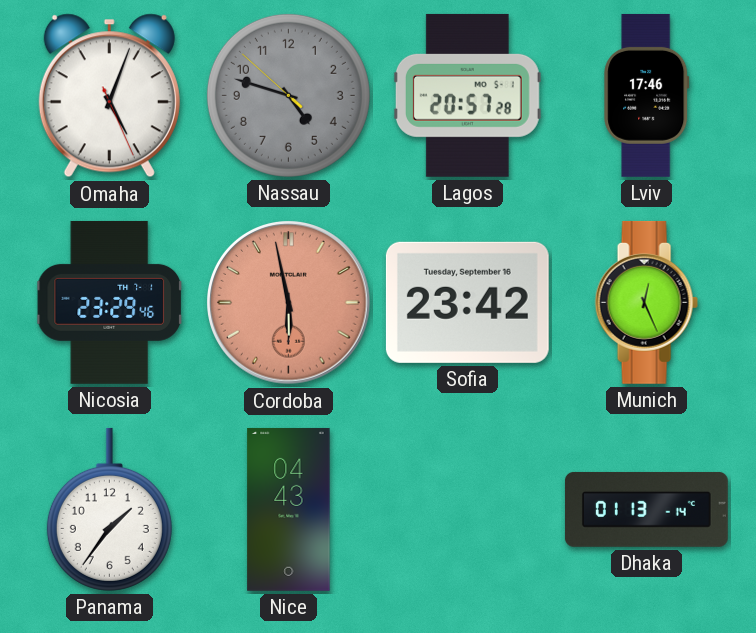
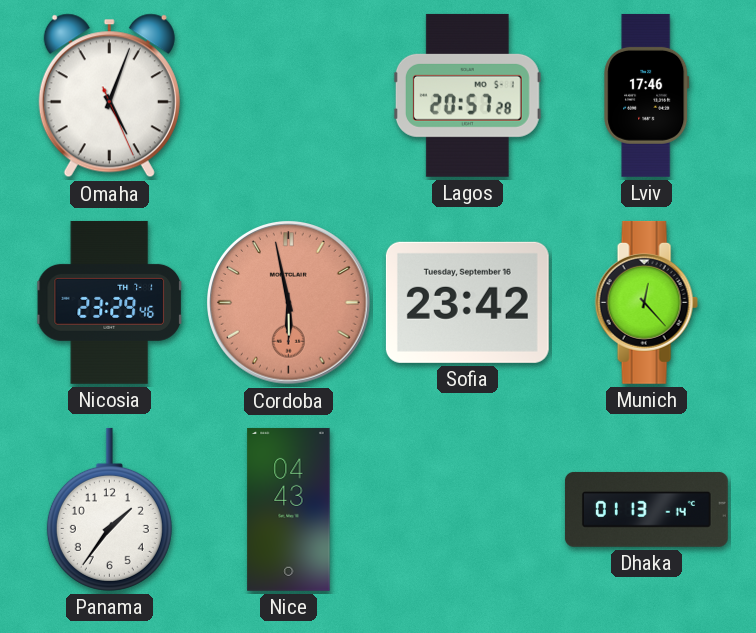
Nassau: 4:47 -> none (288, 95)
Munich: 12:26 -> 12:23 (646, 302)
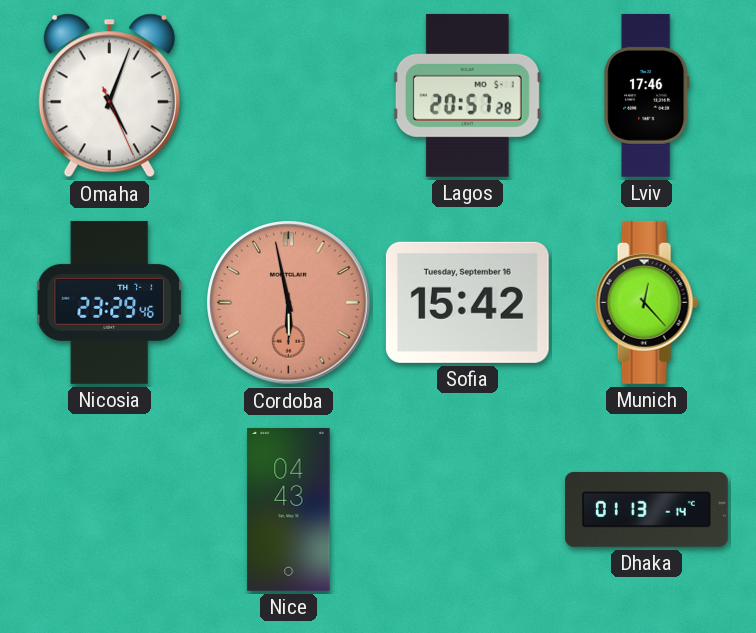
Sofia: 23:42 -> 15:42 (467, 302)
Panama: 1:36 -> none (109, 509)
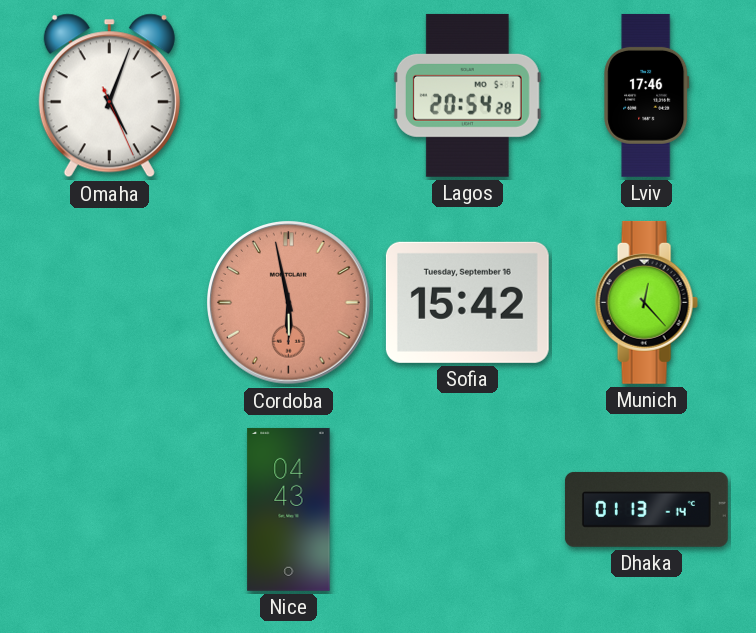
Lagos: 20:57 -> 20:54 (467, 95)
Nicosia: 23:29 -> none (109, 302)
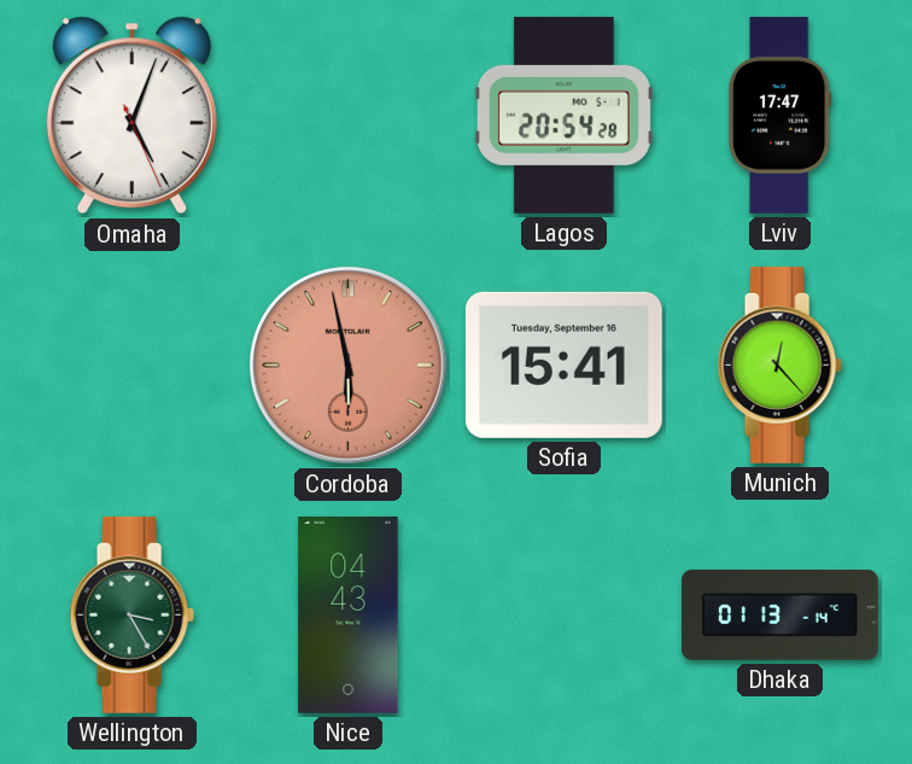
Lviv: 17:46 -> 17:47 (781, 115)
Sofia: 15:42 -> 15:41 (563, 364)
Wellington: none -> 3:25 (131, 614)
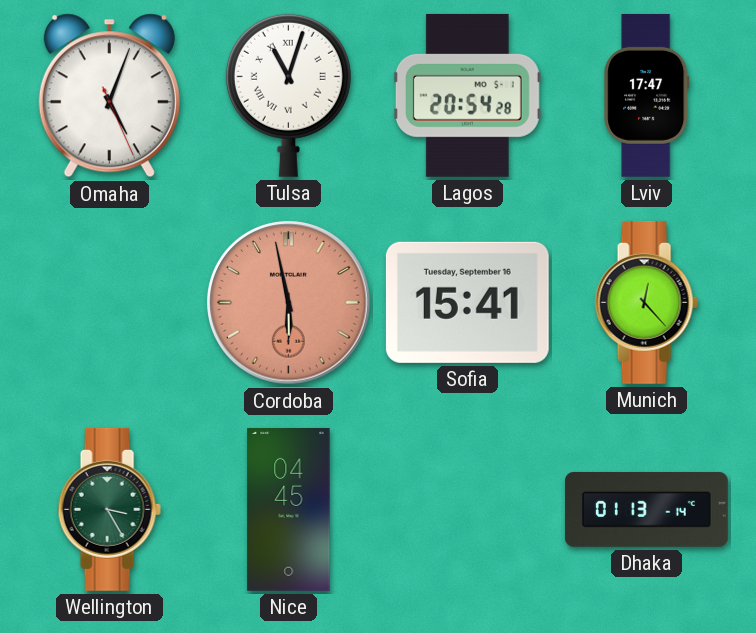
Tulsa: none -> 11:03 (288, 95)
Nice: 04:43 -> 04:45 (289, 509)
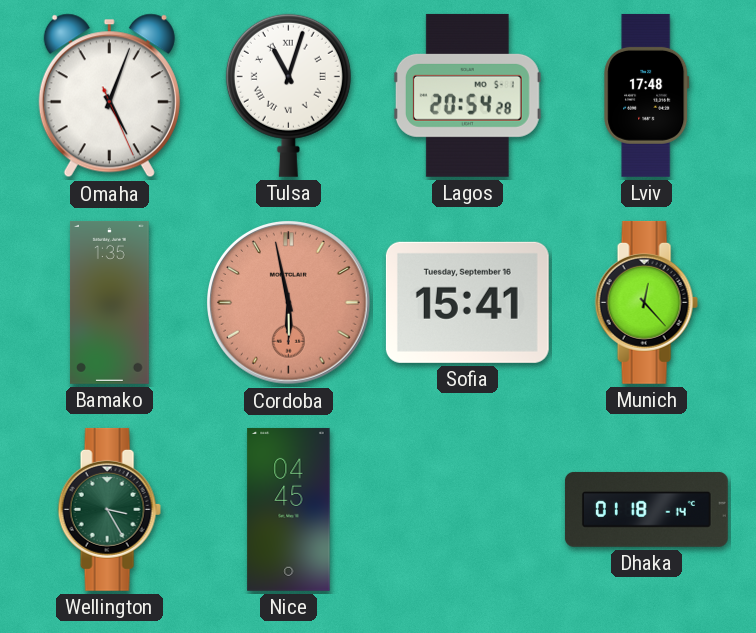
Lviv: 17:47 -> 17:48 (647, 95)
Bamako: none -> 1:35 (110, 302)
Dhaka: 01:13 -> 01:18 (646, 509)
